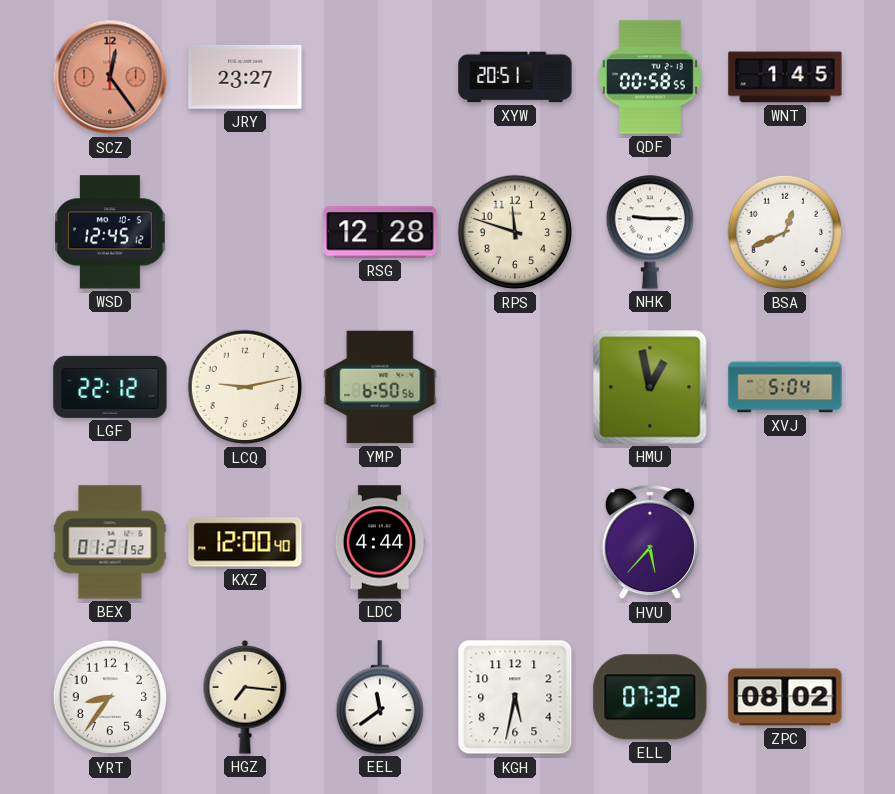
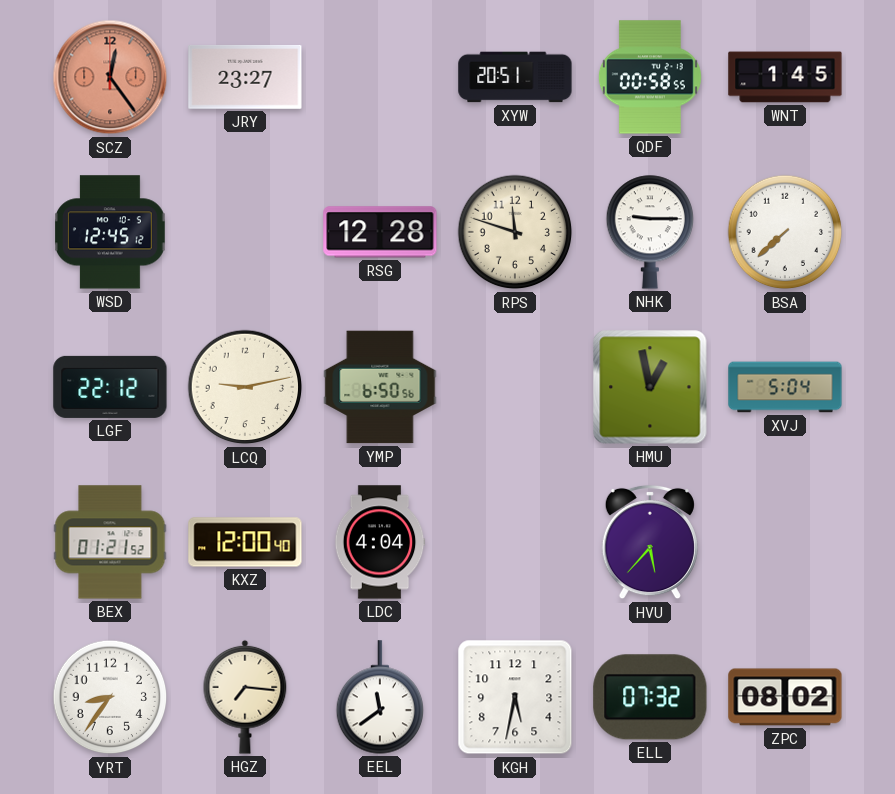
BSA: 12:41 -> 7:38 (785, 232)
LDC: 4:44 -> 4:04 (380, 542)
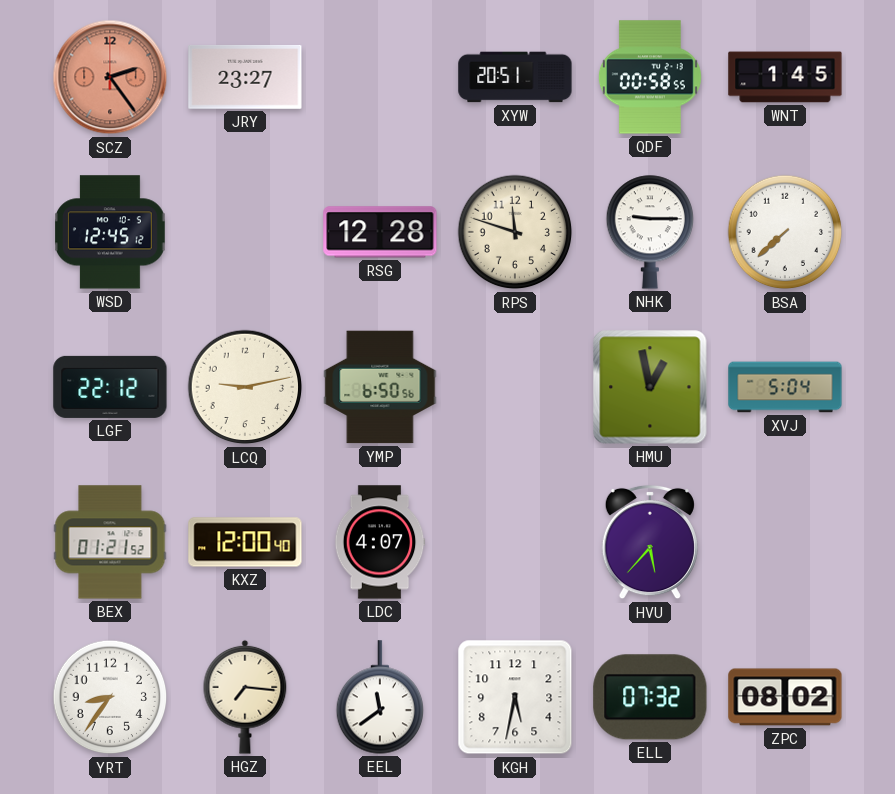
SCZ: 12:24 -> 2:24 (110, 77)
LDC: 4:04 -> 4:07 (380, 542)
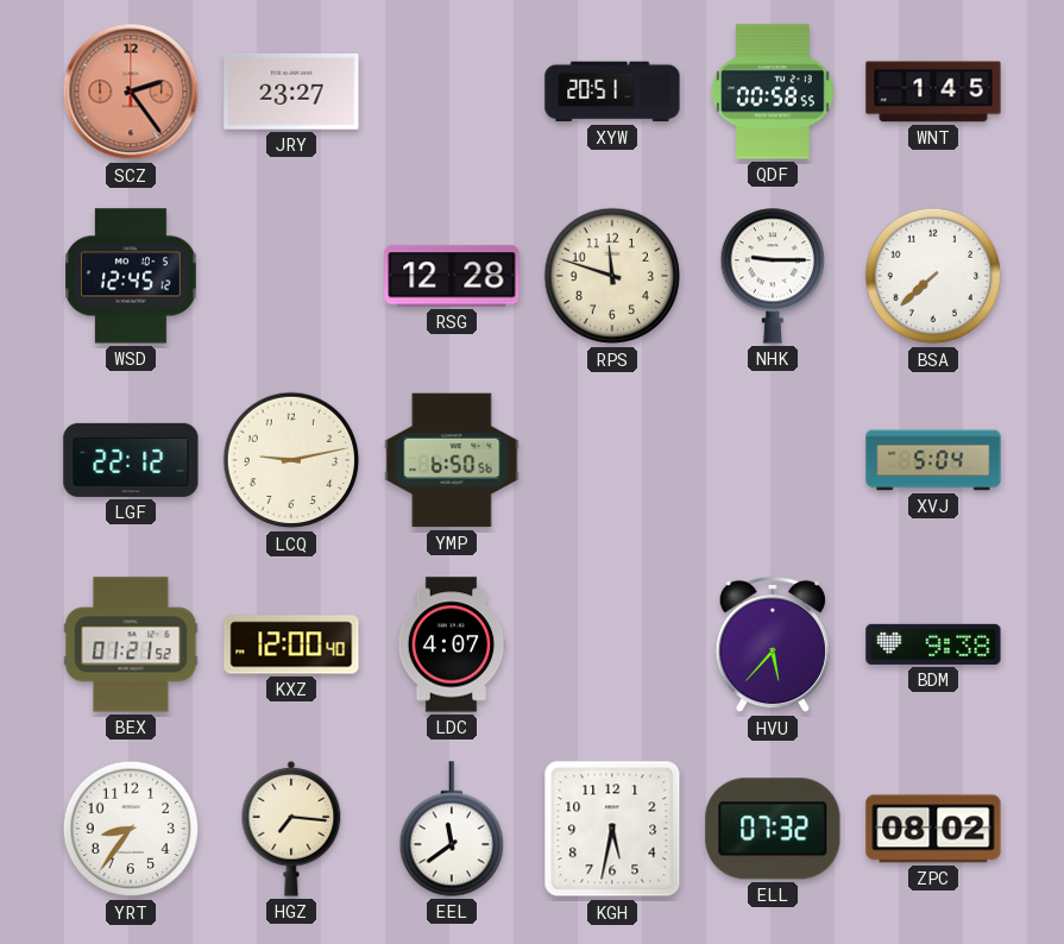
HMU: 12:58 -> none (650, 387)
BDM: none -> 9:38 (933, 644)
